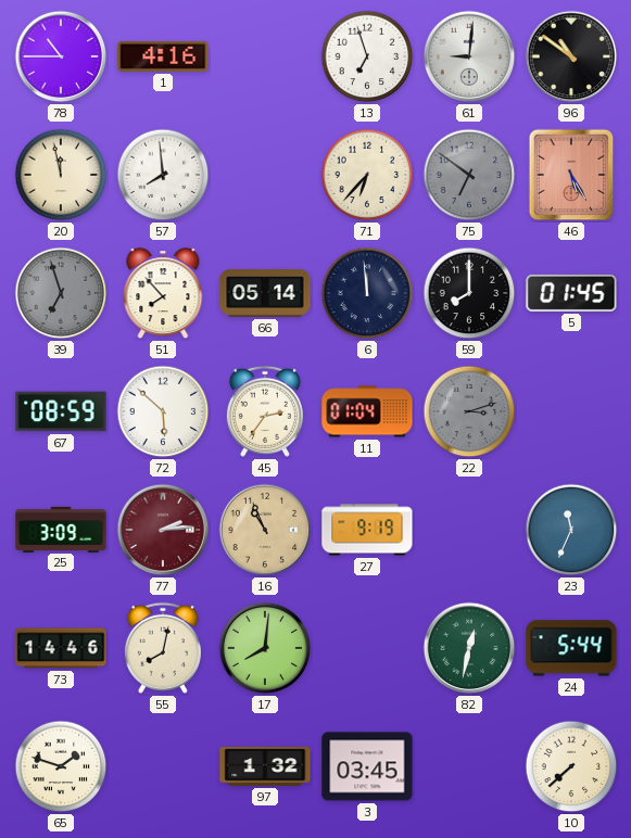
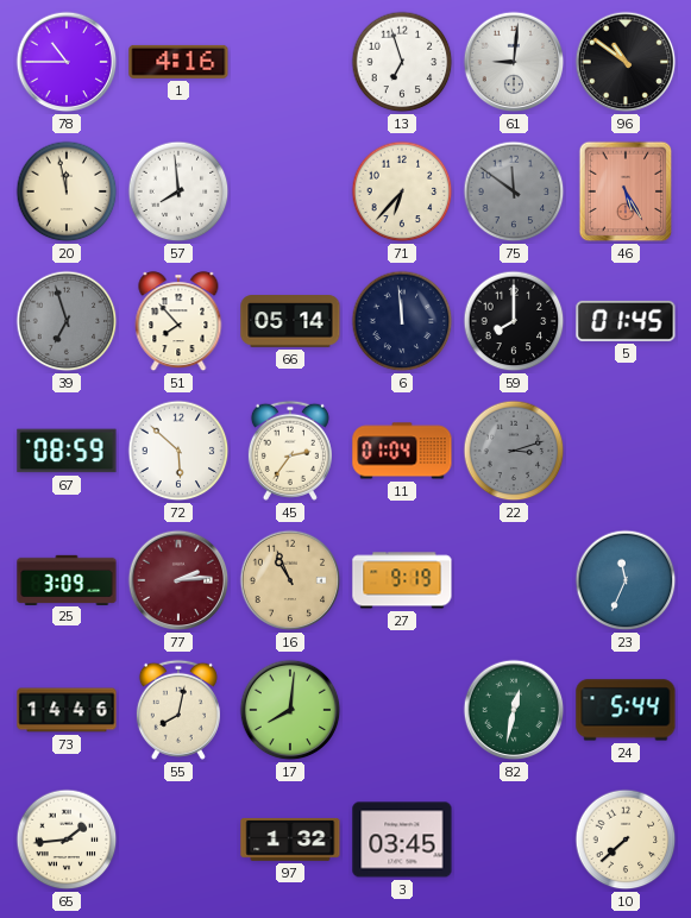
75: 6:51 -> 11:51 (514, 191)
65: 1:48 -> 1:44 (67, 840)
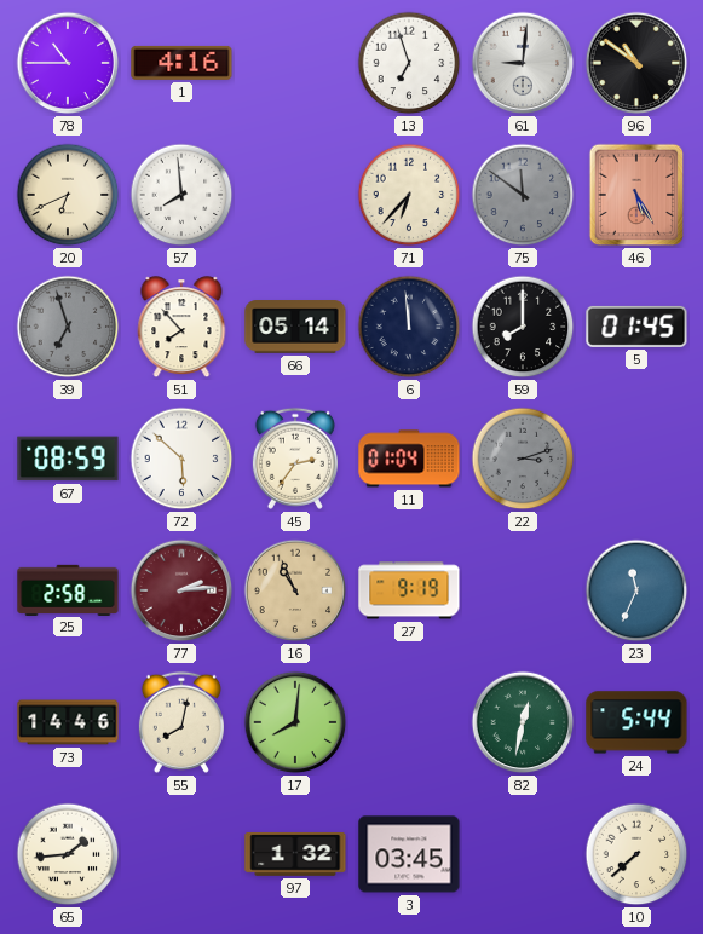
20: 11:58 -> 6:41 (68, 195)
25: 3:09 -> 2:58 (68, 589)
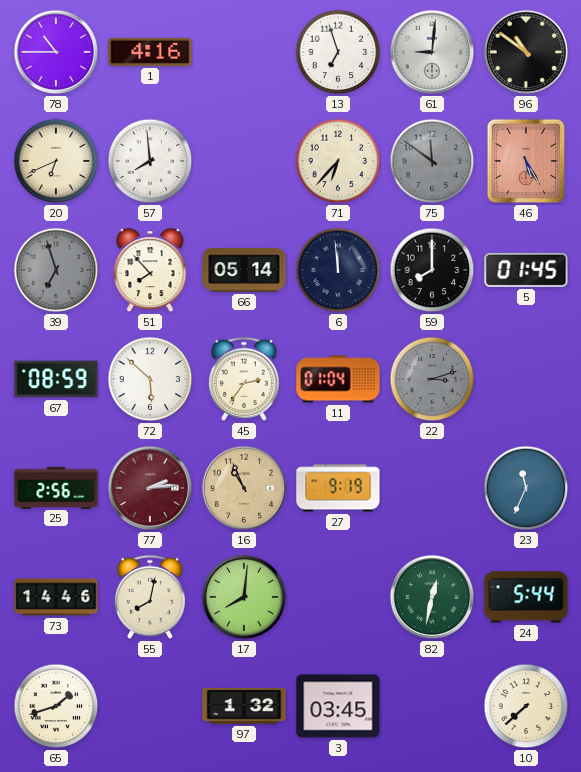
25: 2:58 -> 2:56 (56, 487)
65: 1:44 -> 1:42 (56, 706)
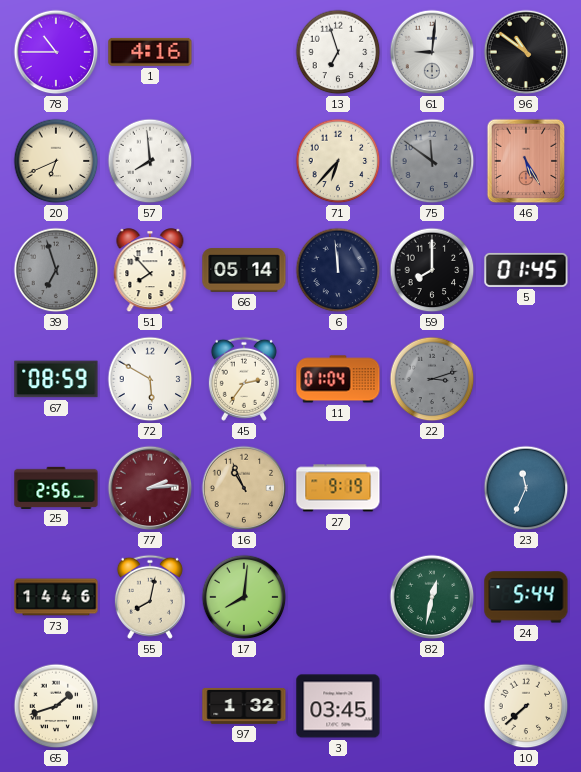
72: 5:52 -> 5:50 (150, 379)
